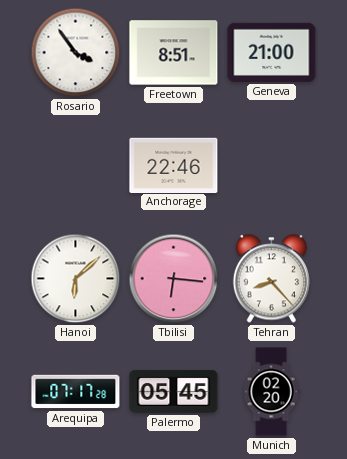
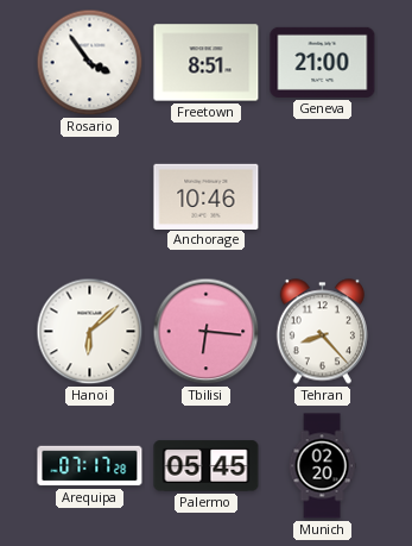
Anchorage: 22:46 -> 10:46 (207, 196)
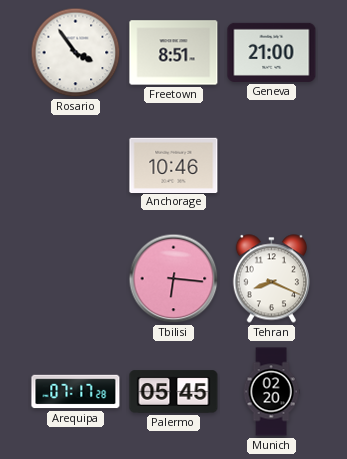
Hanoi: 6:08 -> none (90, 332)
Tehran: 8:23 -> 8:19 (271, 279)
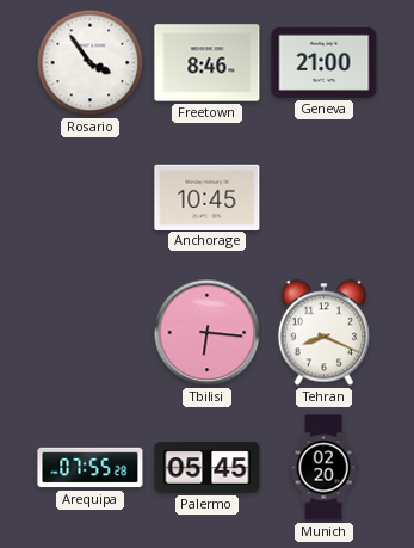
Freetown: 8:51 -> 8:46 (208, 63)
Anchorage: 10:46 -> 10:45 (208, 197)
Arequipa: 07:17 -> 07:55 (91, 468)
